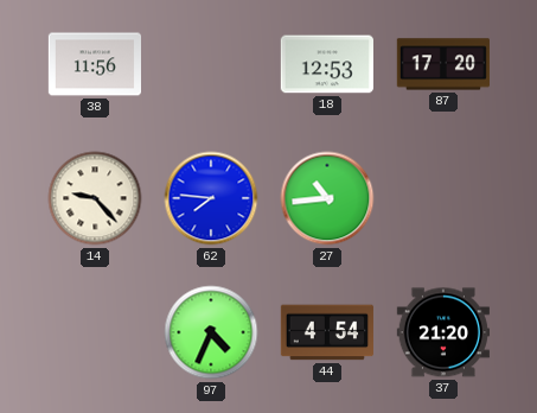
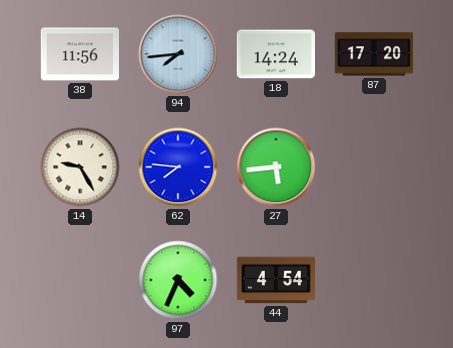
94: none -> 7:44 (178, 54)
18: 12:53 -> 14:24 (276, 54)
14: 9:23 -> 9:25 (80, 167)
27: 10:44 -> 5:44 (276, 167)
37: 21:20 -> none (443, 332)
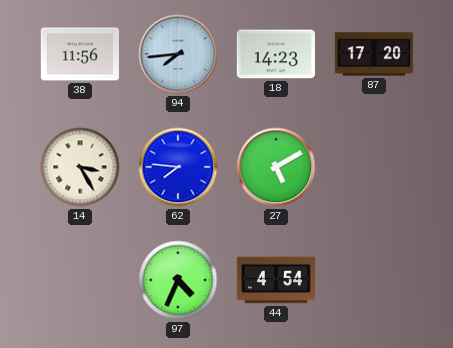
18: 14:24 -> 14:23 (276, 54)
14: 9:25 -> 3:25 (80, 167)
27: 5:44 -> 5:10 (276, 167)
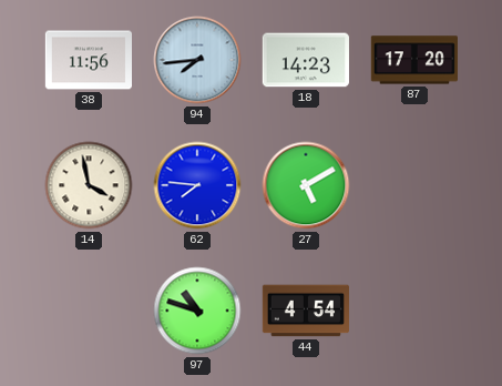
14: 3:25 -> 3:58 (89, 185)
97: 4:34 -> 10:48 (197, 311)
